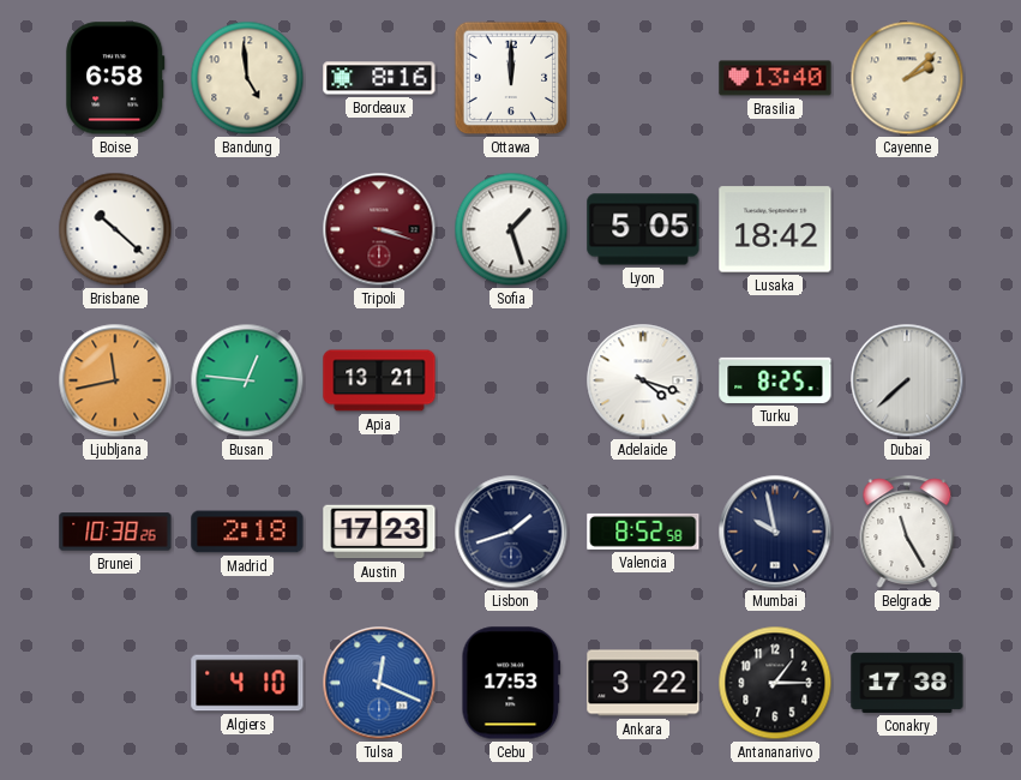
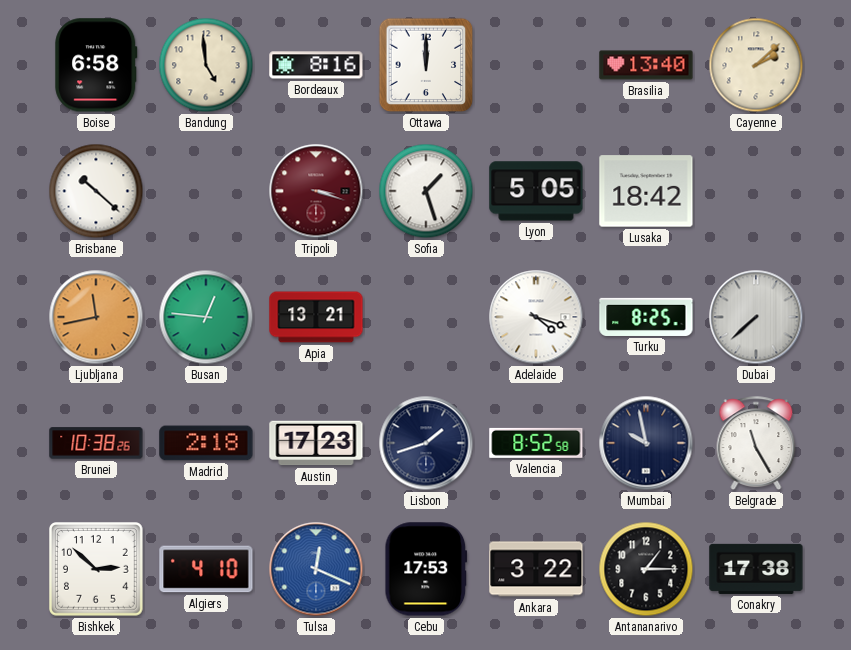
Bishkek: none -> 2:52 (97, 570)
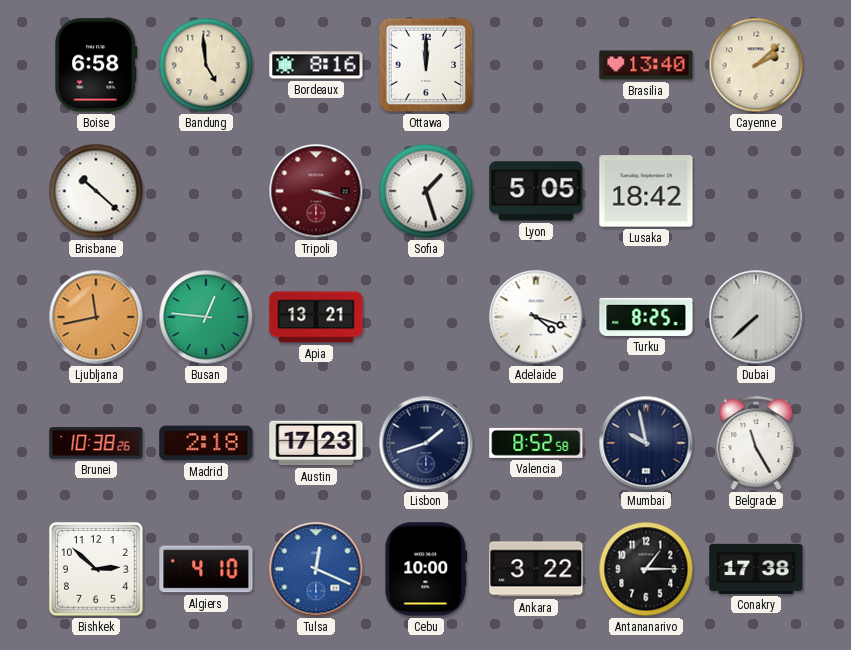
Cebu: 17:53 -> 10:00 (426, 569)
